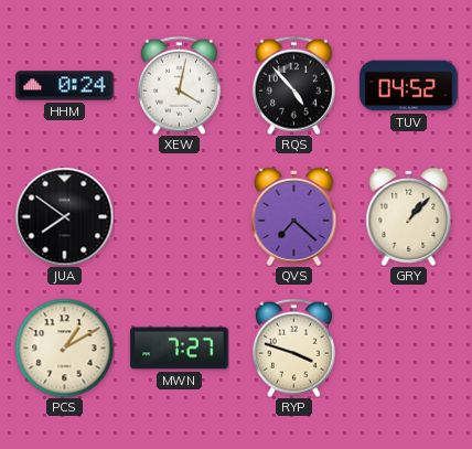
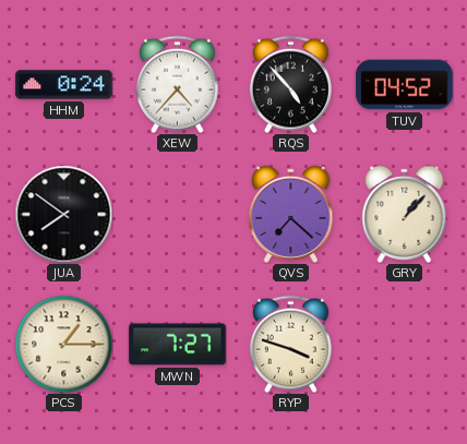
XEW: 4:02 -> 4:37 (177, 84)
PCS: 1:10 -> 1:15 (63, 344)
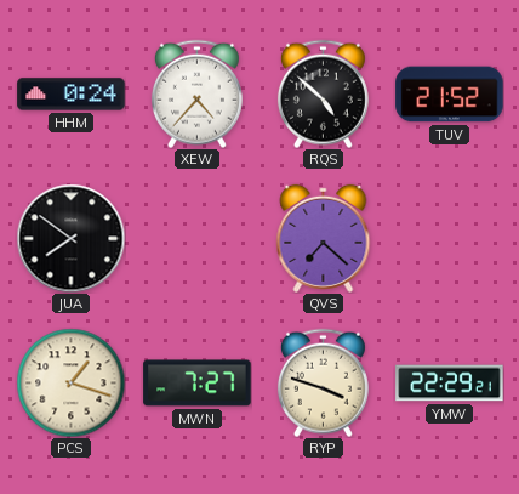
RQS: 4:53 -> 4:52 (323, 93)
TUV: 04:52 -> 21:52 (450, 95)
GRY: 1:07 -> none (405, 214)
PCS: 1:15 -> 1:18 (70, 382)
YMW: none -> 22:29 (450, 384)
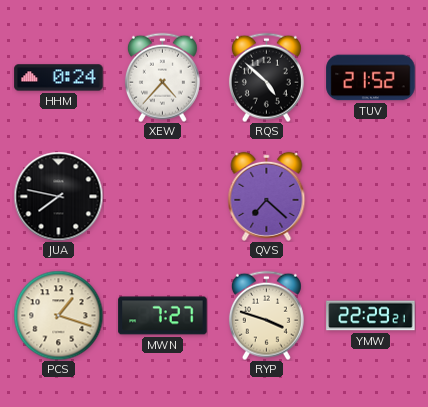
JUA: 7:51 -> 7:47 (58, 196)
